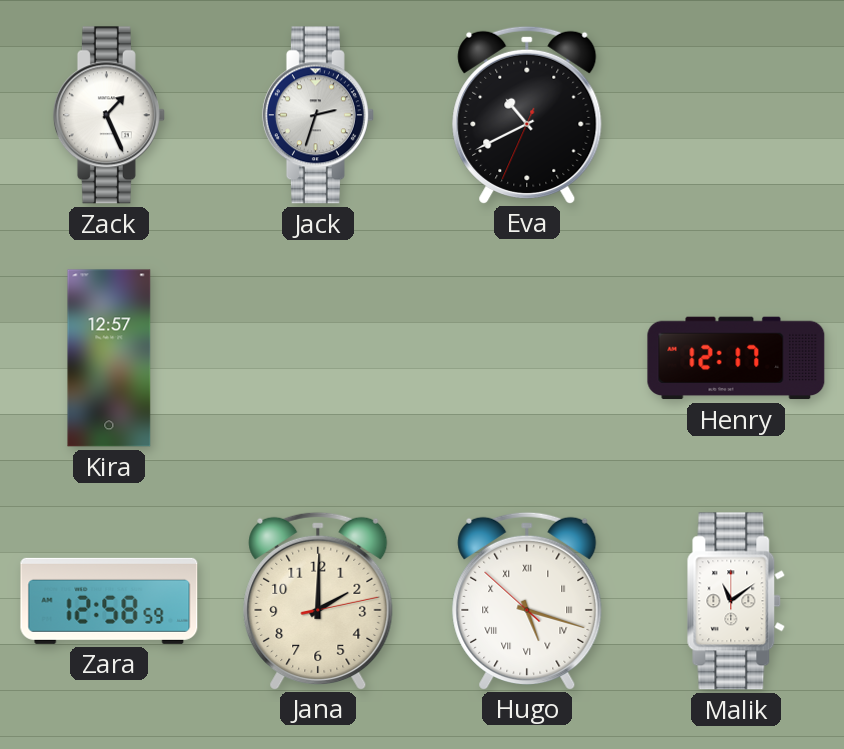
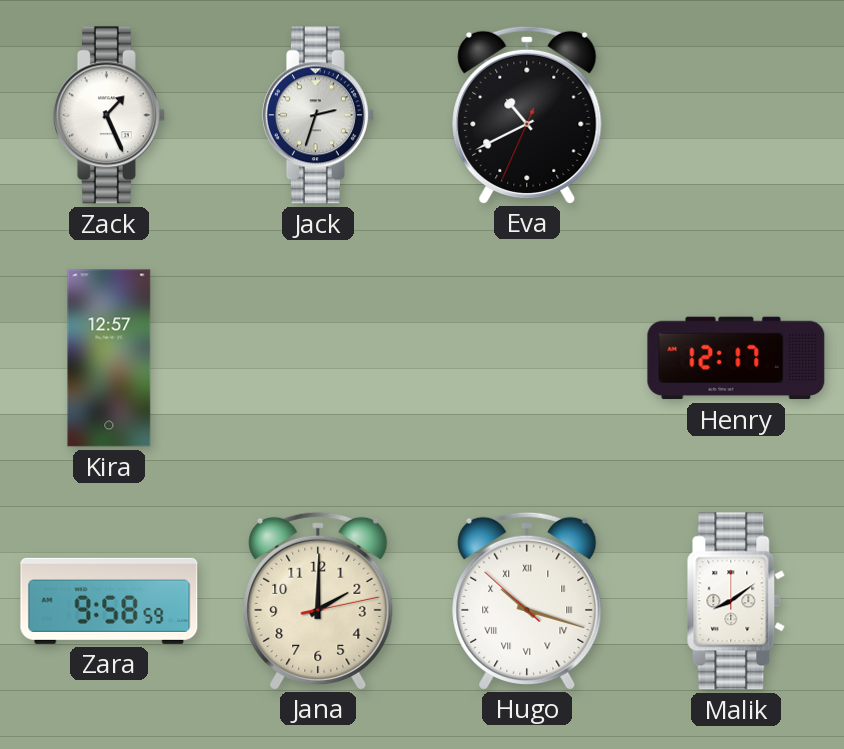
Zara: 12:58 -> 9:58 (109, 601)
Hugo: 5:17 -> 10:17 (527, 600)
Malik: 11:09 -> 8:09 (736, 601)
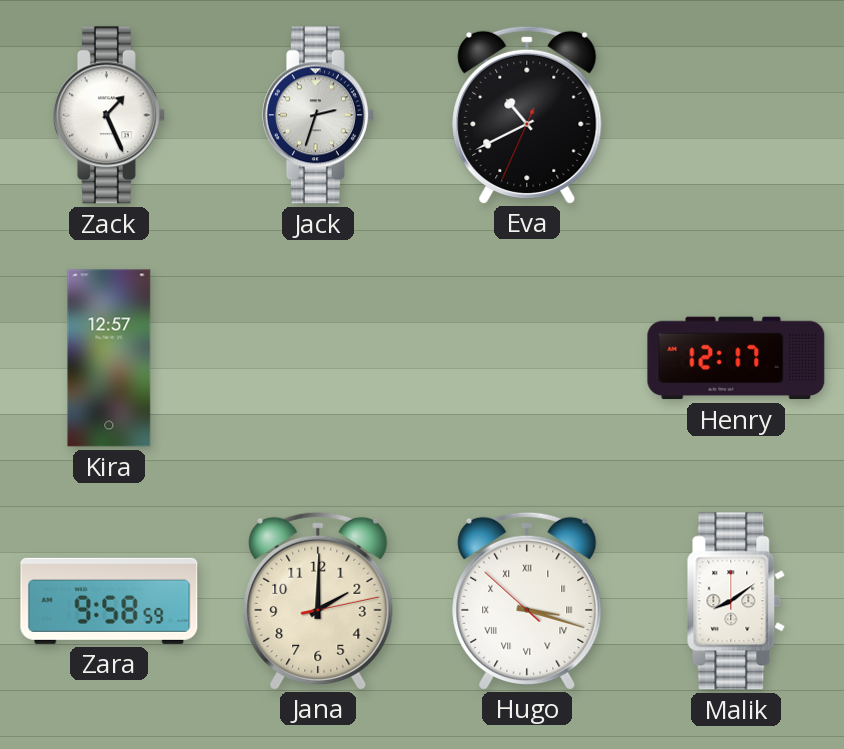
Hugo: 10:17 -> 3:17 (527, 600)
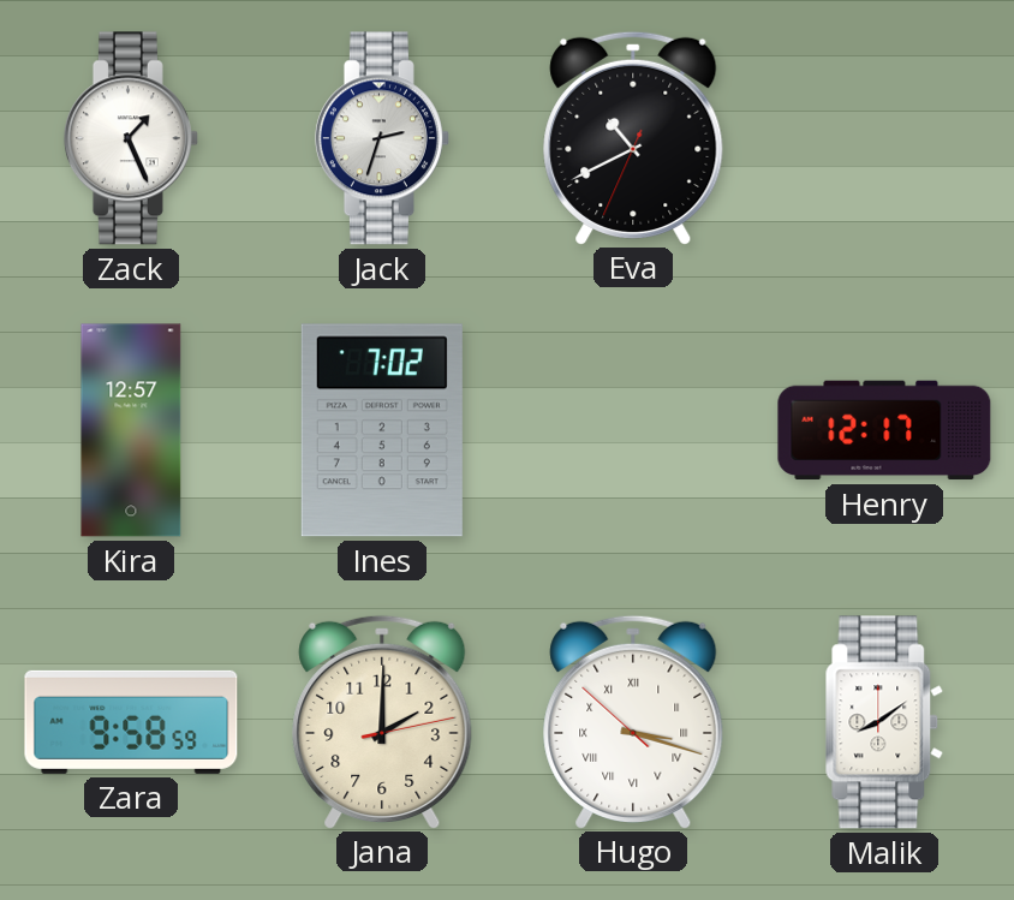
Ines: none -> 7:02 (382, 430)
